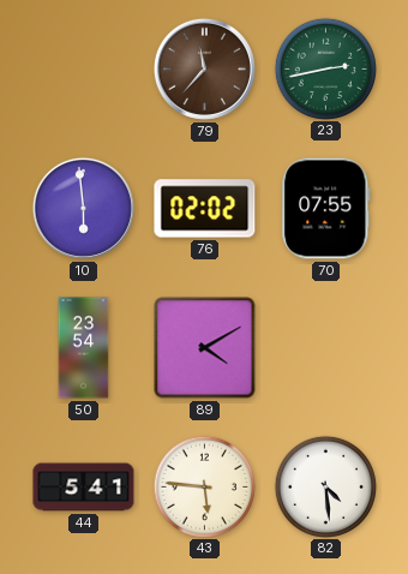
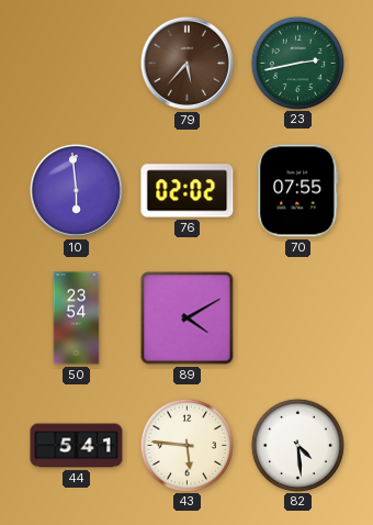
79: 11:37 -> 5:37 (187, 63)
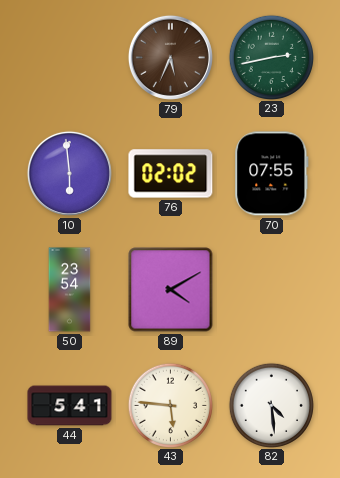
79: 5:37 -> 5:34 (170, 57)
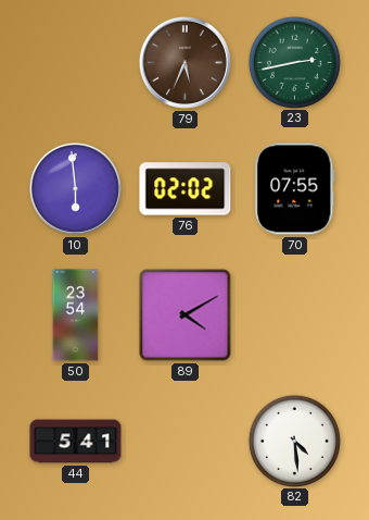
43: 5:46 -> none (170, 405)
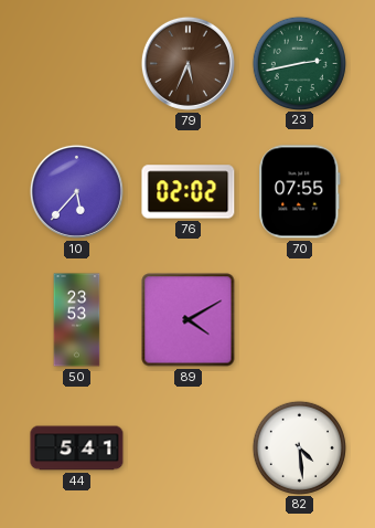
10: 5:59 -> 5:37 (76, 191)
50: 23:54 -> 23:53 (77, 320)
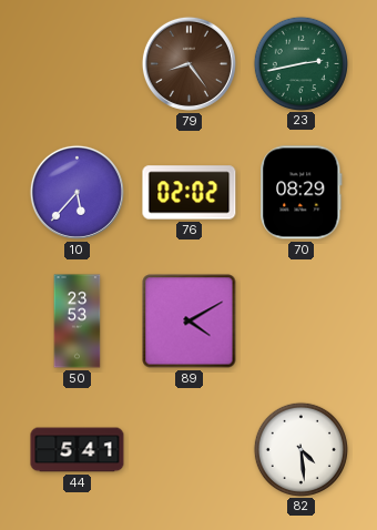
79: 5:34 -> 8:24 (188, 63)
70: 07:55 -> 08:29 (302, 193)
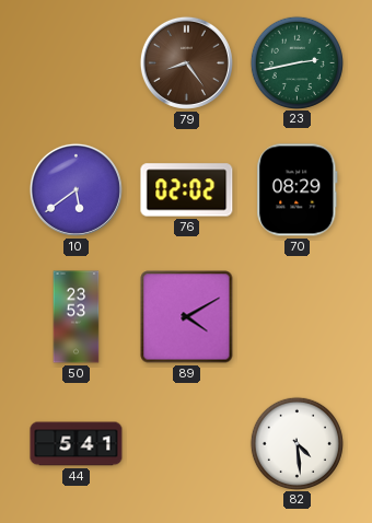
10: 5:37 -> 5:39 (75, 189)
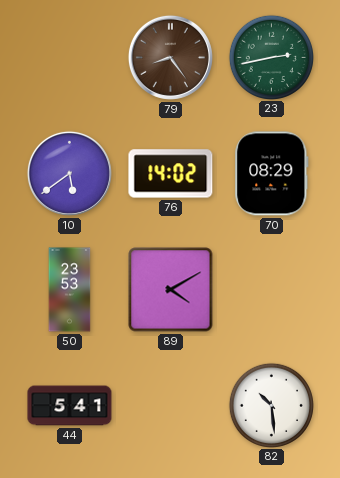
76: 02:02 -> 14:02 (171, 174)
82: 4:29 -> 10:29 (271, 405)
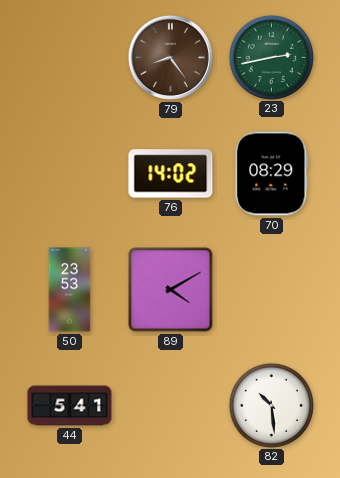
10: 5:39 -> none (69, 173)
